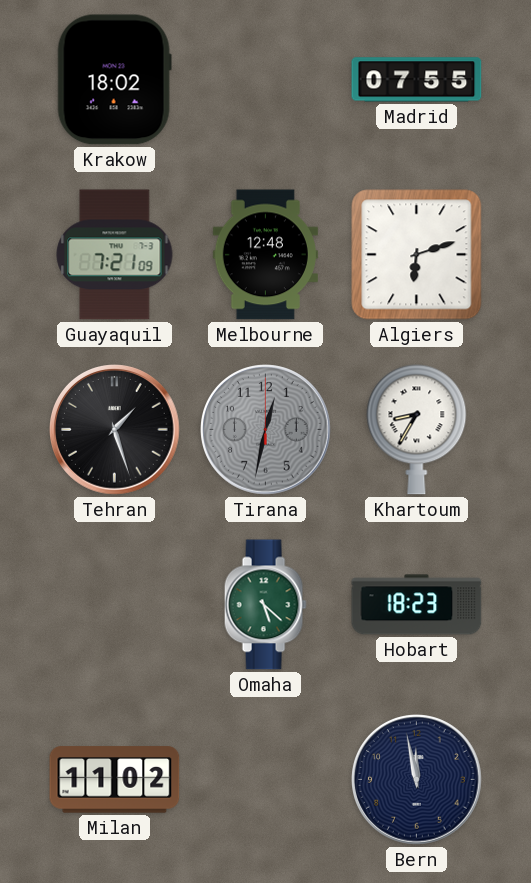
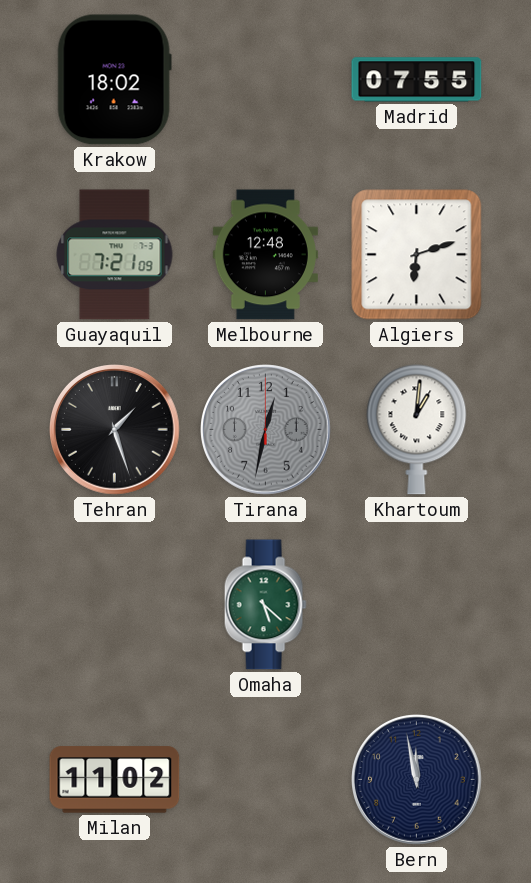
Khartoum: 8:35 -> 1:01 (417, 430)
Hobart: 18:23 -> none (417, 605)
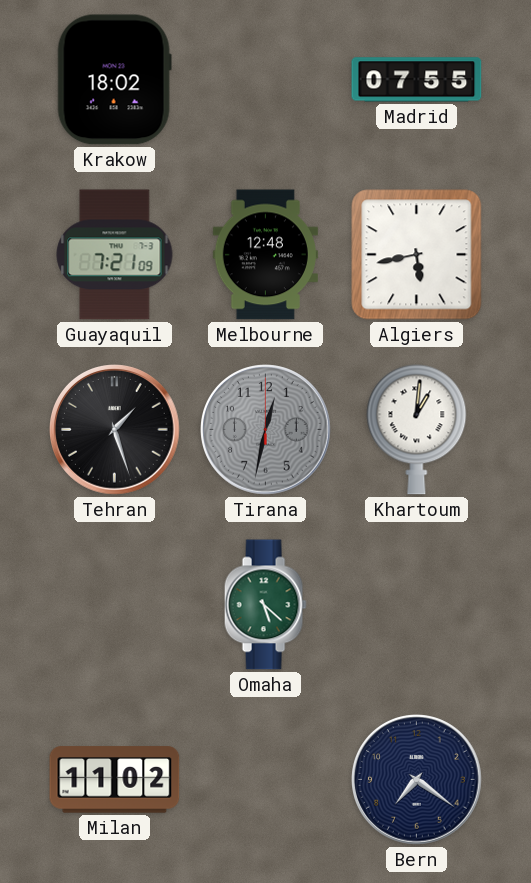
Algiers: 6:12 -> 5:43 (417, 255)
Bern: 11:58 -> 7:21 (417, 780)
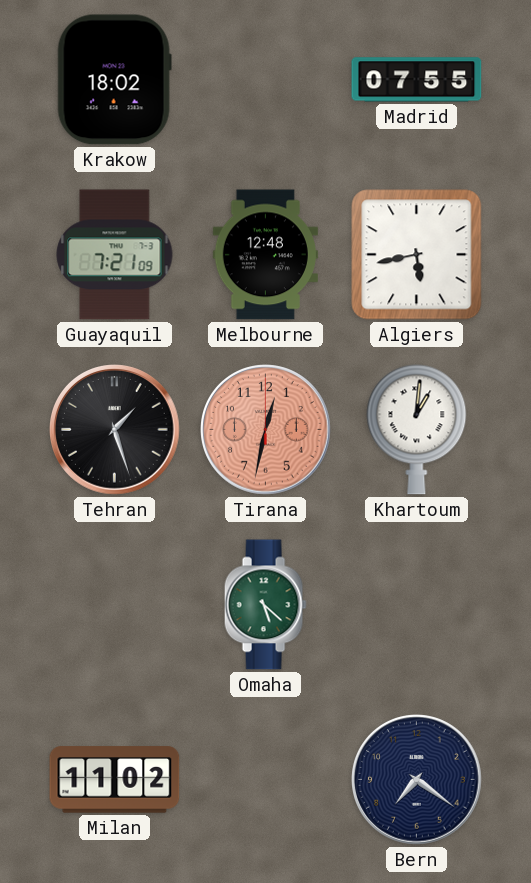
Tirana dial: grey -> salmon (266, 430)
